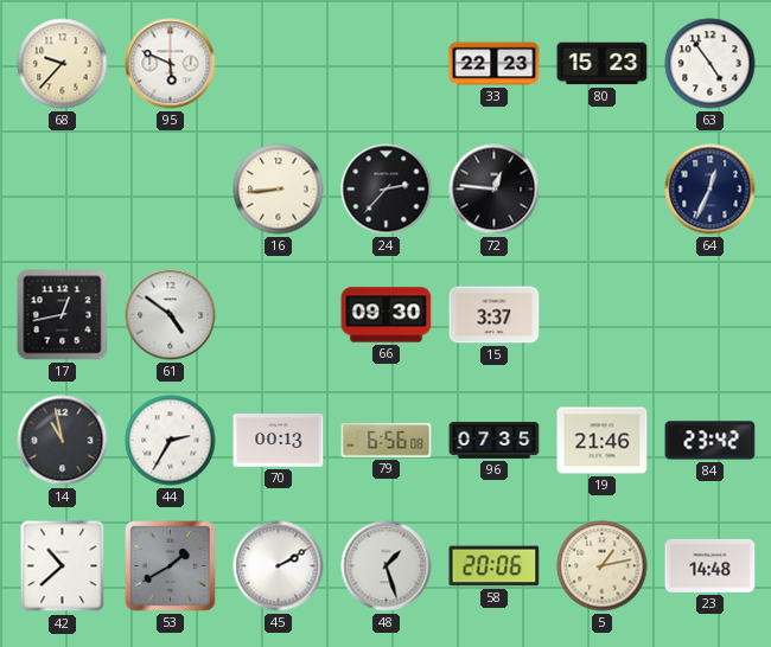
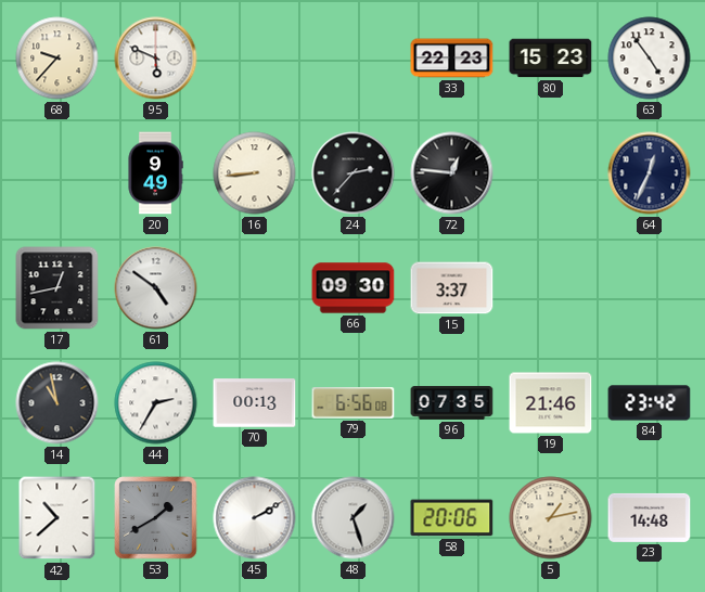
20: none -> 9:49 (155, 173)
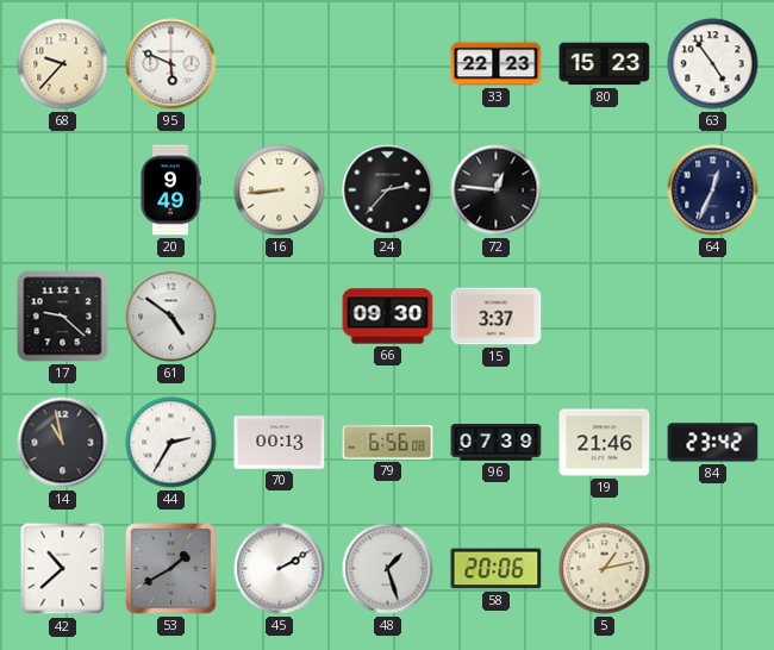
17: 12:43 -> 9:22 (63, 317)
96: 07:35 -> 07:39 (497, 443)
23: 14:48 -> none (650, 517)
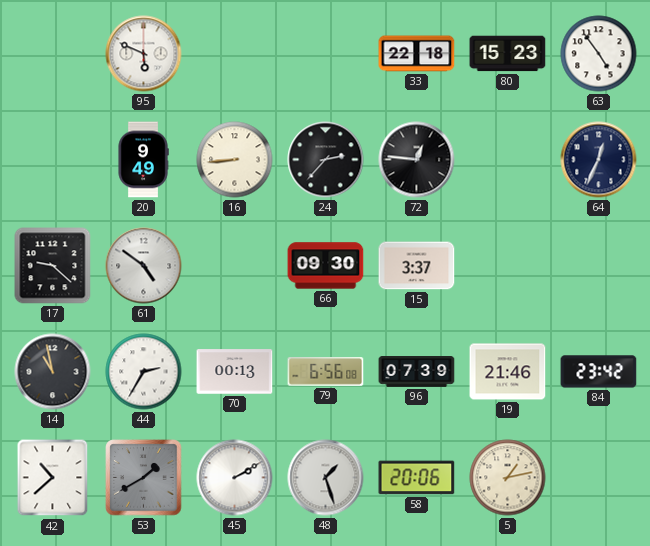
68: 9:37 -> none (63, 64)
33: 22:23 -> 22:18 (417, 54)
